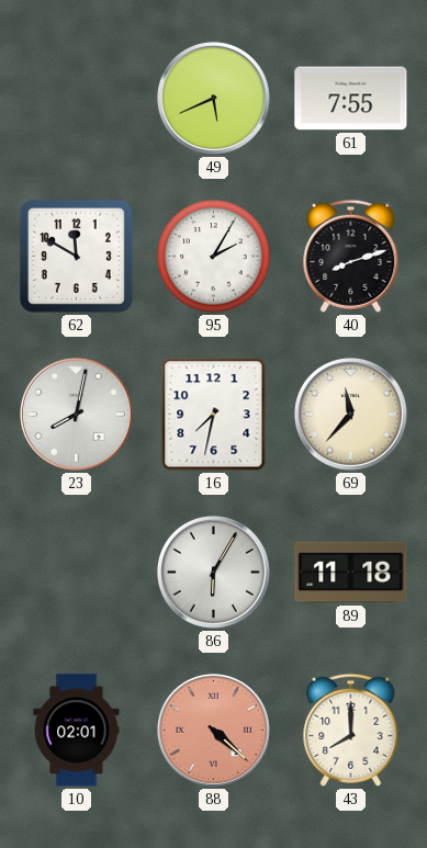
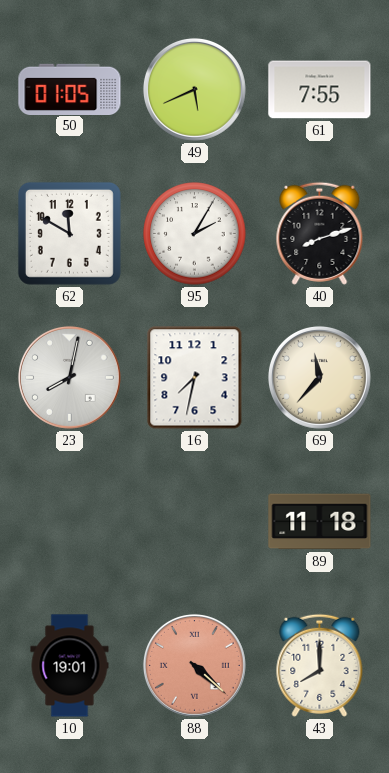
50: none -> 01:05 (70, 89)
86: 6:05 -> none (213, 572)
10: 02:01 -> 19:01 (70, 666)
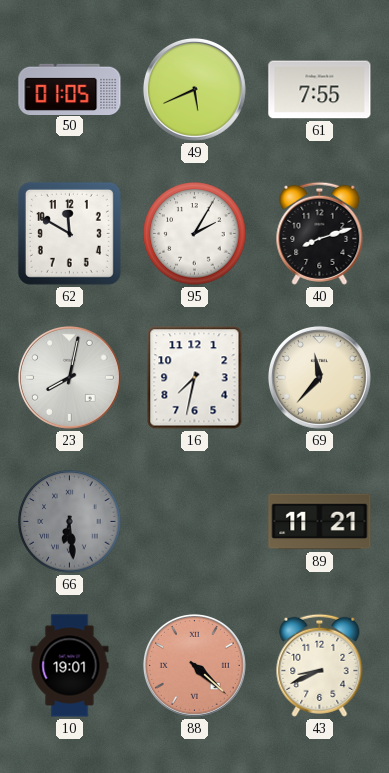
66: none -> 6:29 (70, 522)
89: 11:18 -> 11:21 (320, 522)
43: 8:00 -> 8:41 (320, 665)
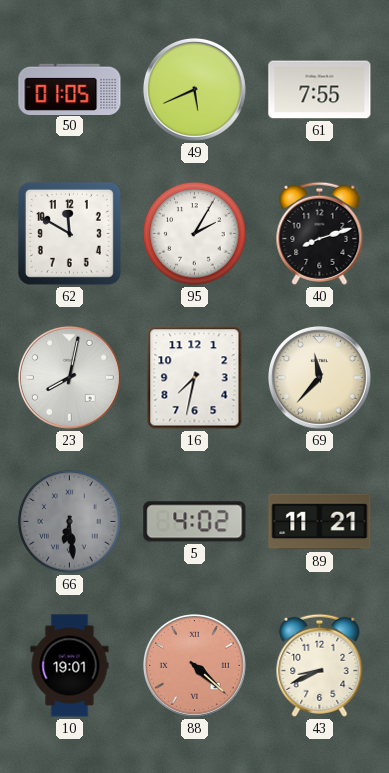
5: none -> 4:02 (195, 522)
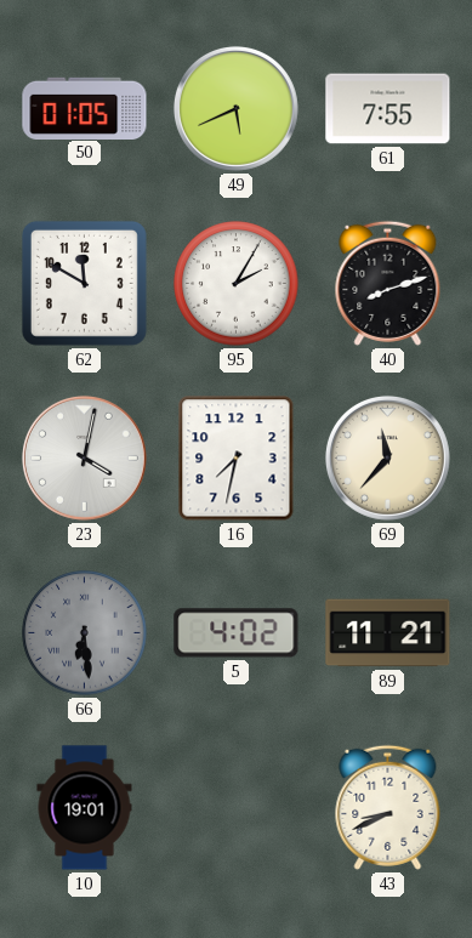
23: 8:02 -> 4:02 (84, 457)
88: 4:22 -> none (194, 665)
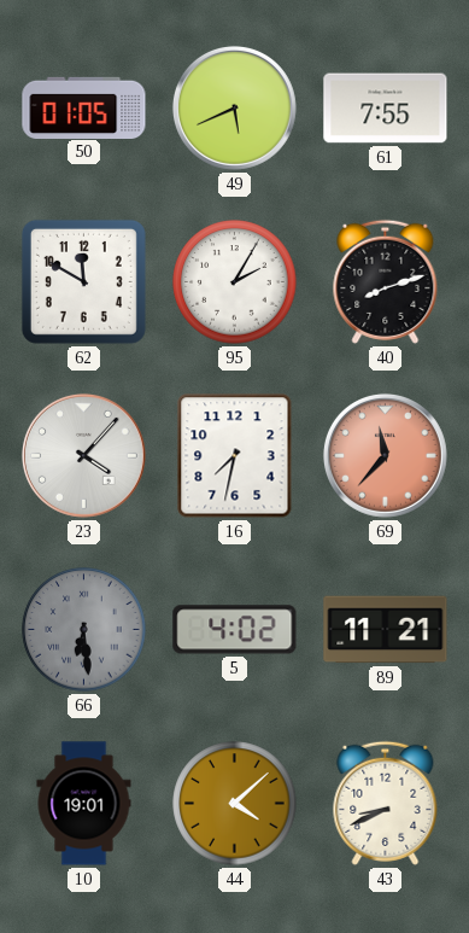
23: 4:02 -> 4:07 (83, 455)
69 dial: cream -> salmon (385, 455)
44: none -> 4:08 (235, 804)
